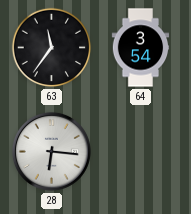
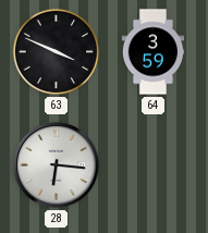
63: 11:36 -> 3:49 (57, 52)
64: 3:54 -> 3:59 (154, 52)
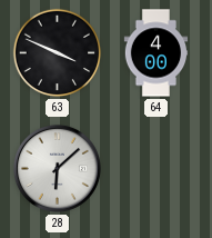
64: 3:59 -> 4:00 (157, 53)
28: 6:16 -> 6:08 (57, 168)
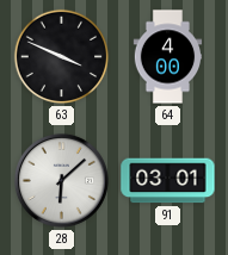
91: none -> 03:01 (168, 181)
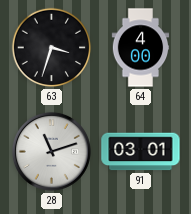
63: 3:49 -> 3:33 (52, 48)
28: 6:08 -> 11:12 (51, 151)
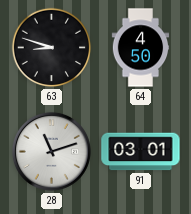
63: 3:33 -> 8:48 (52, 48)
64: 4:00 -> 4:50 (141, 48)
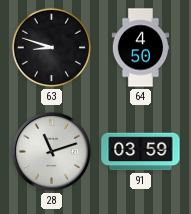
91: 03:01 -> 03:59 (141, 152)
